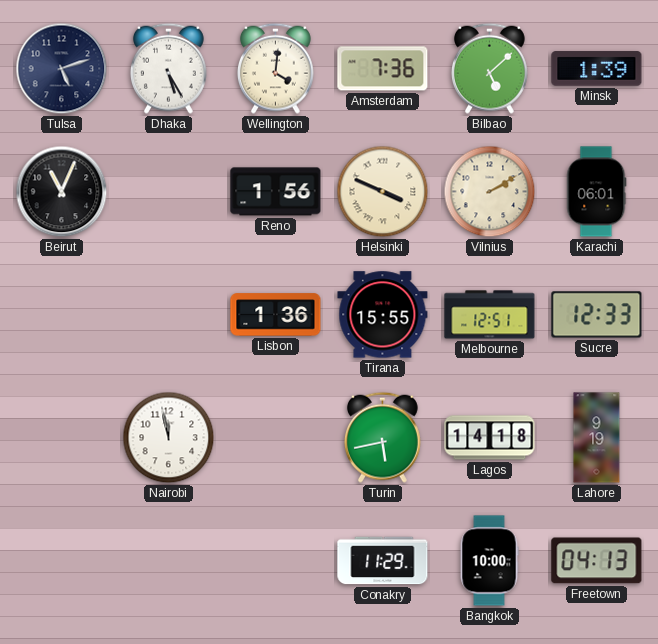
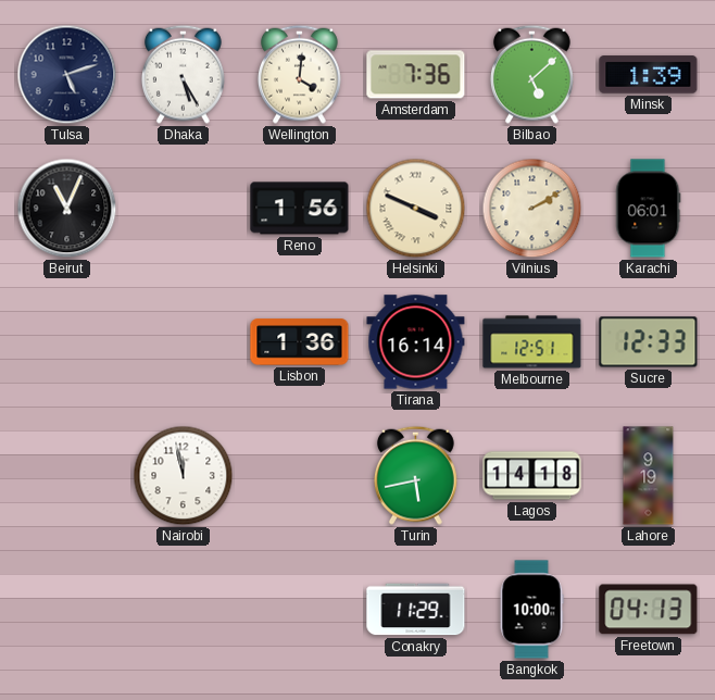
Tirana: 15:55 -> 16:14 (416, 342)
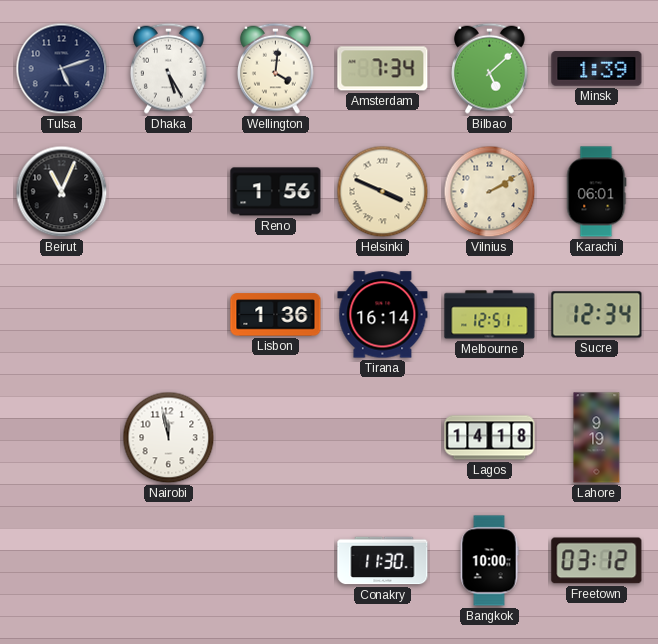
Amsterdam: 7:36 -> 7:34 (383, 69)
Sucre: 12:33 -> 12:34 (597, 315)
Turin: 5:43 -> none (415, 475)
Conakry: 11:29 -> 11:30 (383, 561)
Freetown: 04:13 -> 03:12 (597, 561)
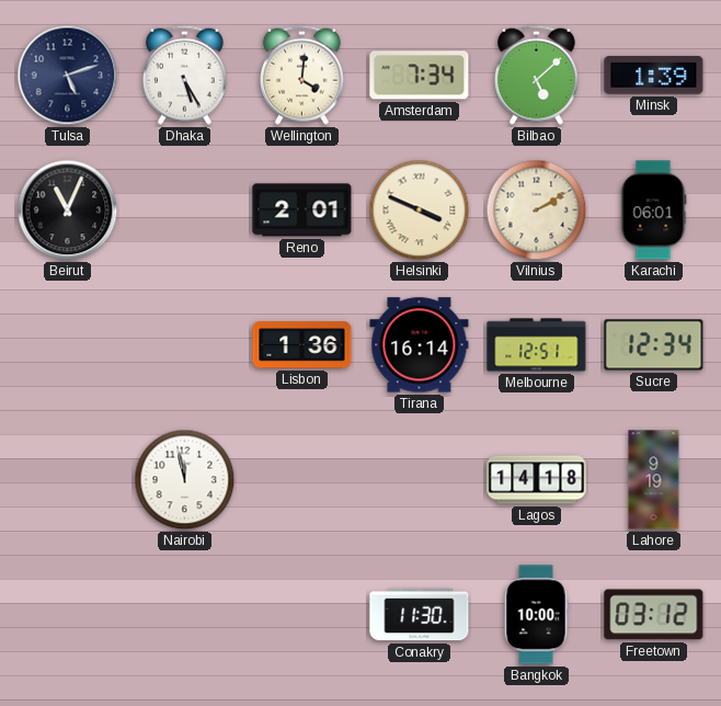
Reno: 1:56 -> 2:01 (302, 210)
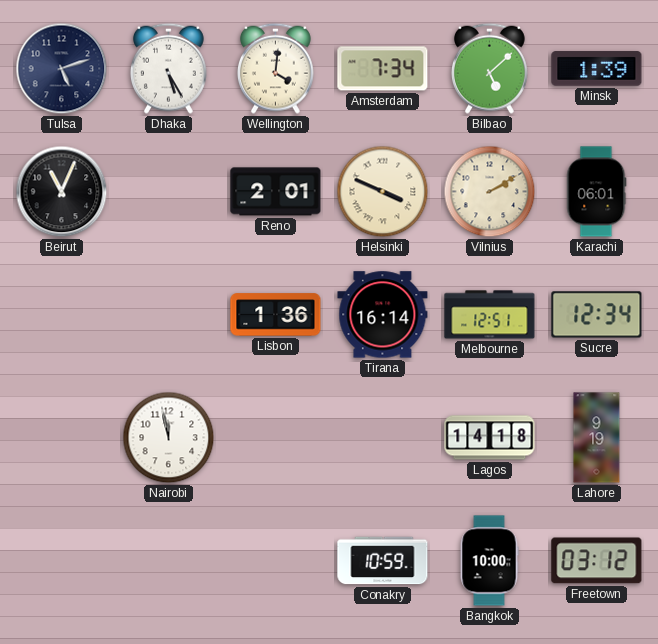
Conakry: 11:30 -> 10:59 (383, 561)
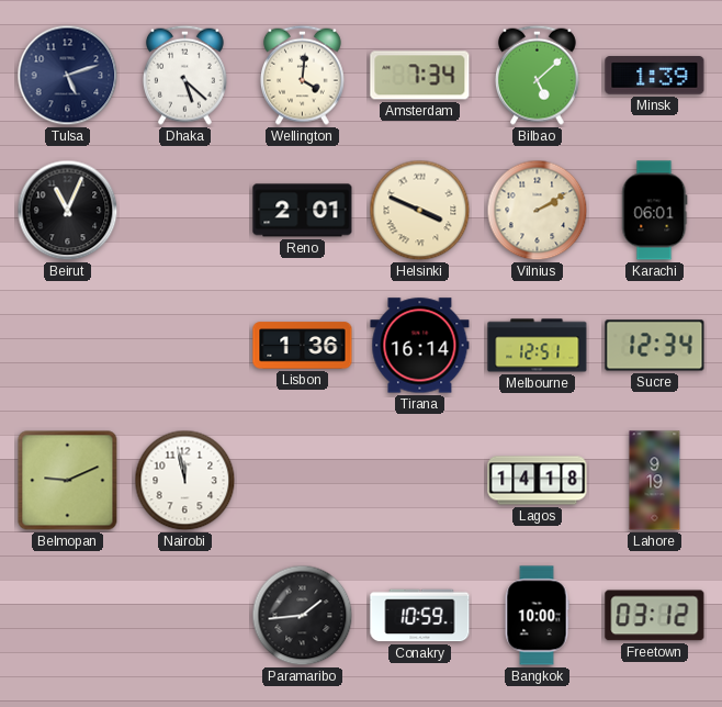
Dhaka: 5:25 -> 5:22 (184, 75)
Belmopan: none -> 9:11 (68, 481)
Paramaribo: none -> 1:44 (303, 616)
